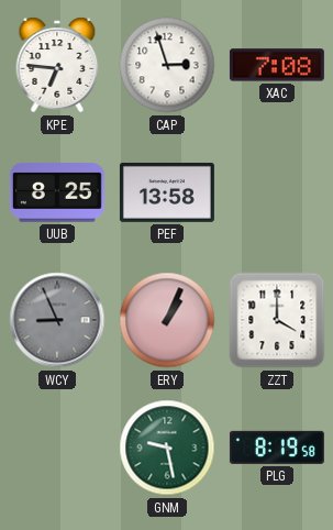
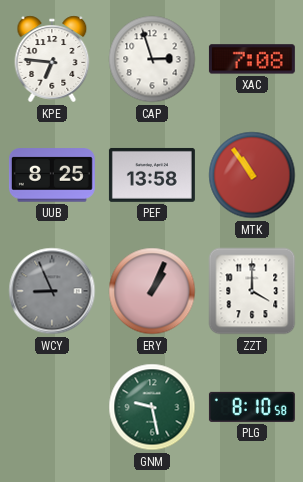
MTK: none -> 10:54 (252, 175)
PLG: 8:19 -> 8:10 (252, 407)
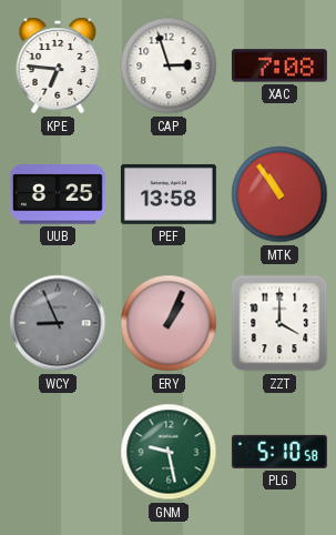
PLG: 8:10 -> 5:10 (279, 452)
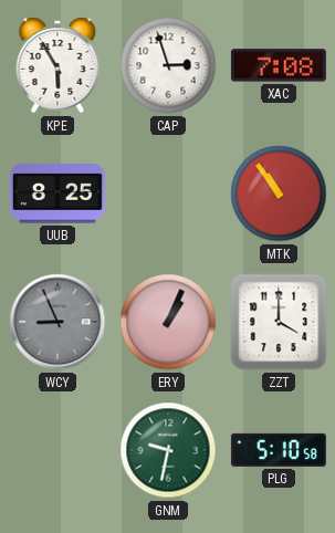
KPE: 6:46 -> 5:55 (57, 65)
PEF: 13:58 -> none (169, 194)
GNM: 9:28 -> 9:32 (168, 450)
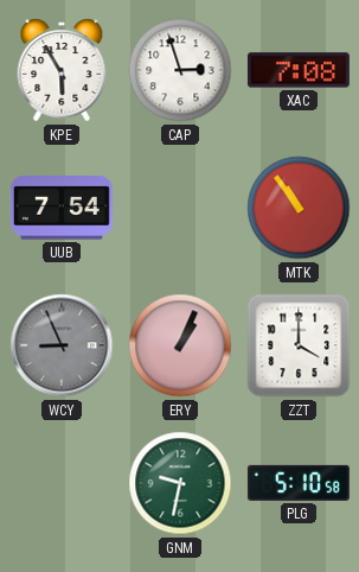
UUB: 8:25 -> 7:54 (62, 208)
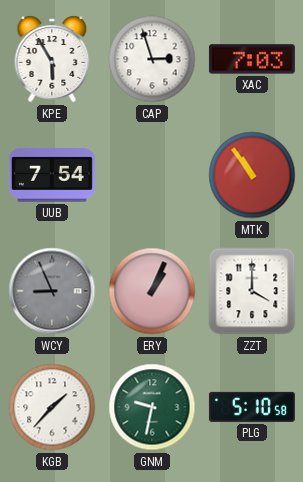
XAC: 7:08 -> 7:03 (252, 59)
KGB: none -> 1:37 (52, 407)
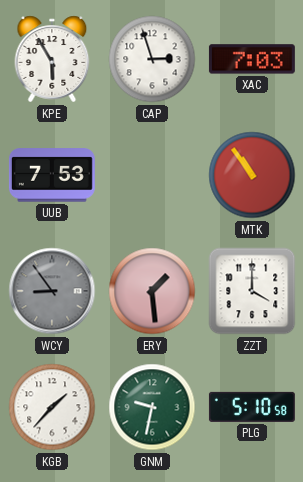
UUB: 7:54 -> 7:53 (52, 175)
WCY: 8:56 -> 8:54 (52, 291)
ERY: 1:04 -> 1:29 (152, 291)
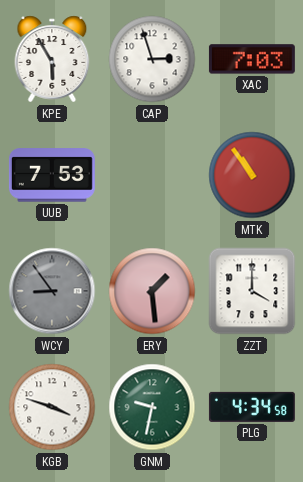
KGB: 1:37 -> 3:48 (52, 407)
PLG: 5:10 -> 4:34 (252, 407)
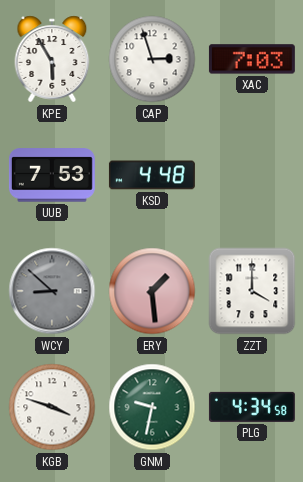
KSD: none -> 4:48 (152, 175)
MTK: 10:54 -> none (252, 175)
WCY: 8:54 -> 8:52 (52, 291)
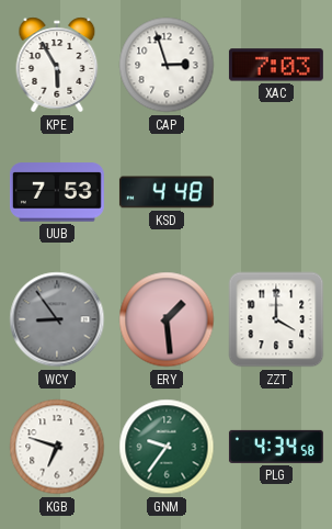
WCY: 8:52 -> 8:54 (57, 319)
KGB: 3:48 -> 6:48 (57, 447)
GNM: 9:32 -> 9:36 (167, 447)
